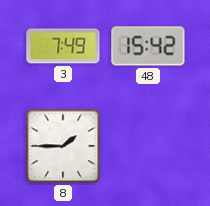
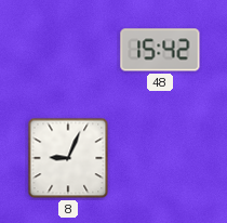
3: 7:49 -> none (63, 46)
8: 1:45 -> 9:04 (68, 158)
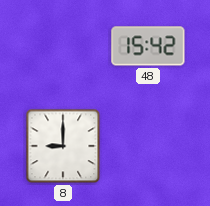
8: 9:04 -> 9:00 (63, 146)
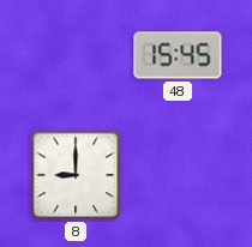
48: 15:42 -> 15:45 (178, 55)
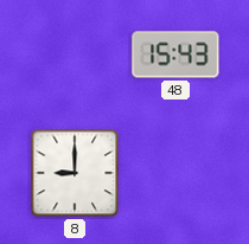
48: 15:45 -> 15:43 (175, 54)
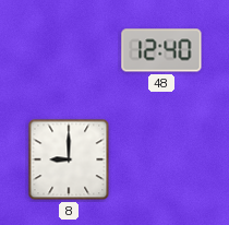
48: 15:43 -> 12:40 (161, 50)
